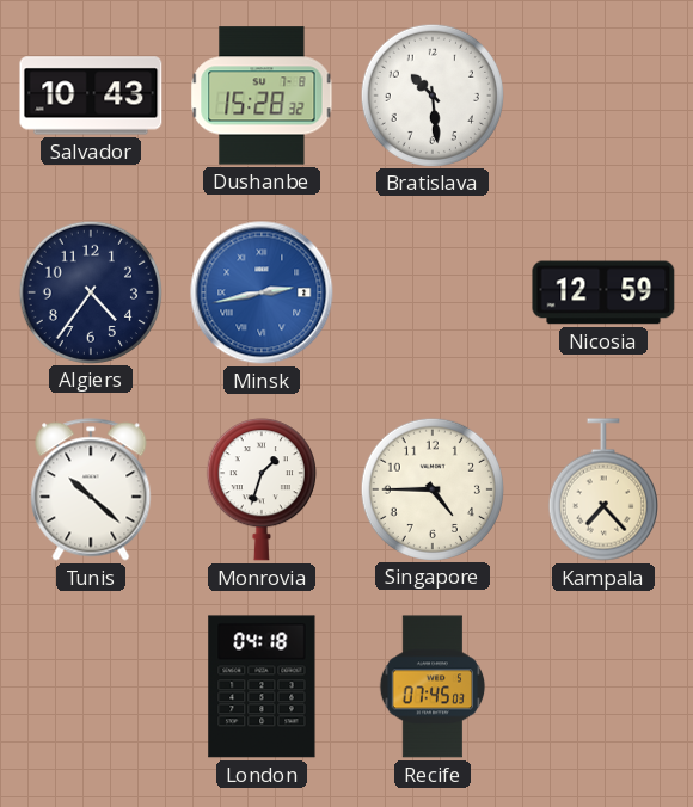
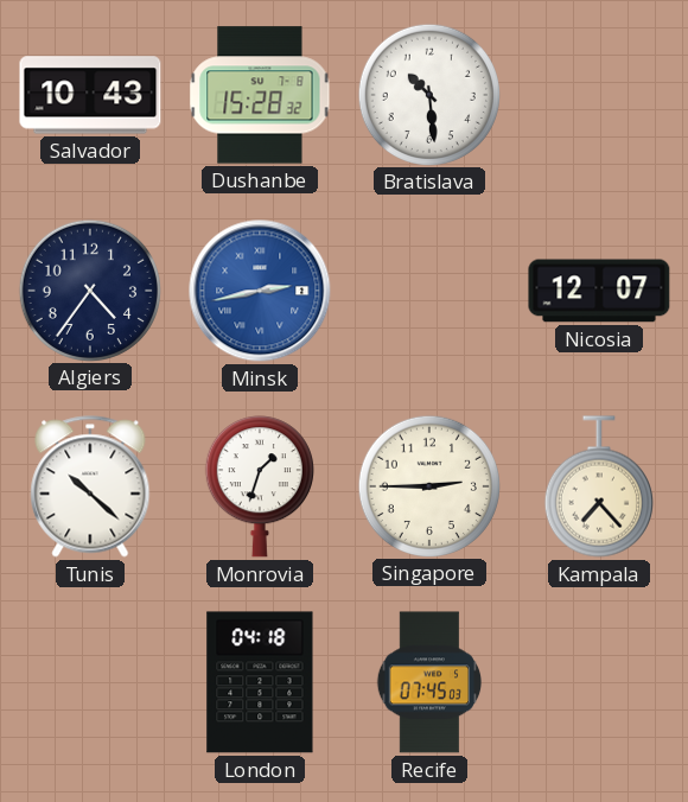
Nicosia: 12:59 -> 12:07 (599, 291)
Singapore: 4:45 -> 2:45 (428, 485)
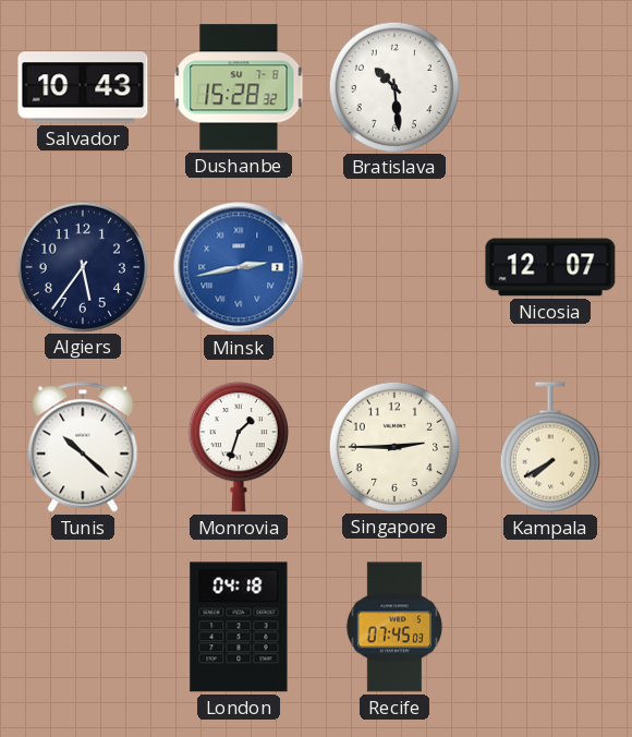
Algiers: 4:36 -> 5:36 (82, 266)
Kampala: 7:23 -> 7:40 (550, 447)
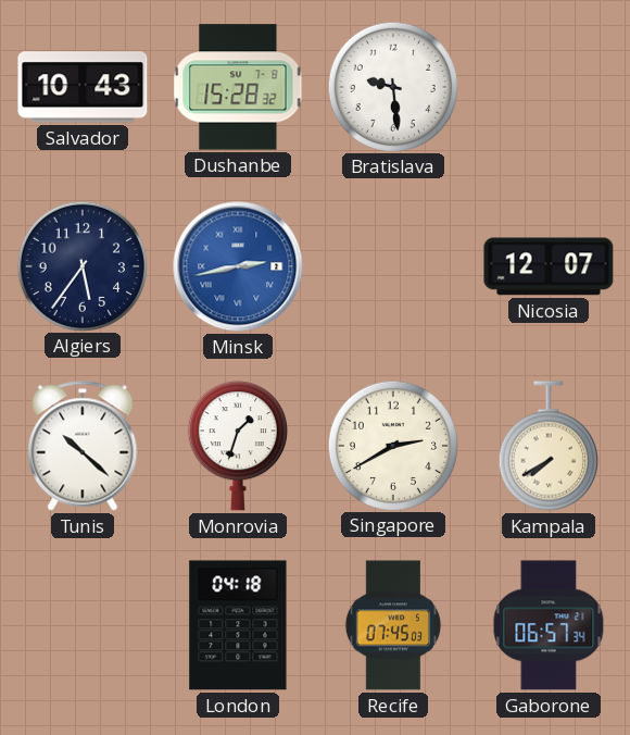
Bratislava: 10:29 -> 9:29 (392, 86)
Singapore: 2:45 -> 2:40 (392, 445)
Gaborone: none -> 06:57 (549, 625)
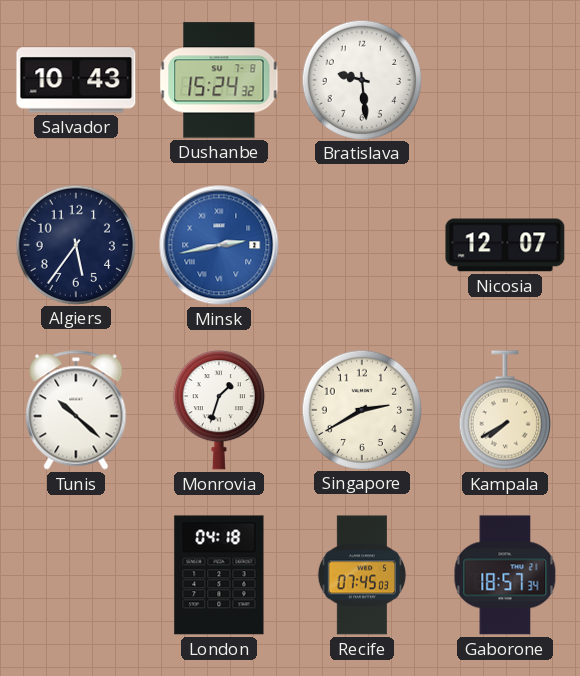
Dushanbe: 15:28 -> 15:24 (219, 80)
Gaborone: 06:57 -> 18:57 (505, 575)
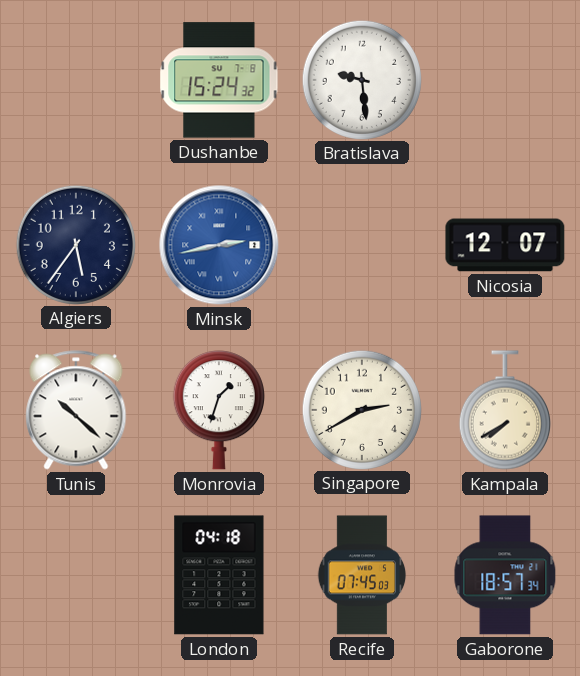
Salvador: 10:43 -> none (76, 80)
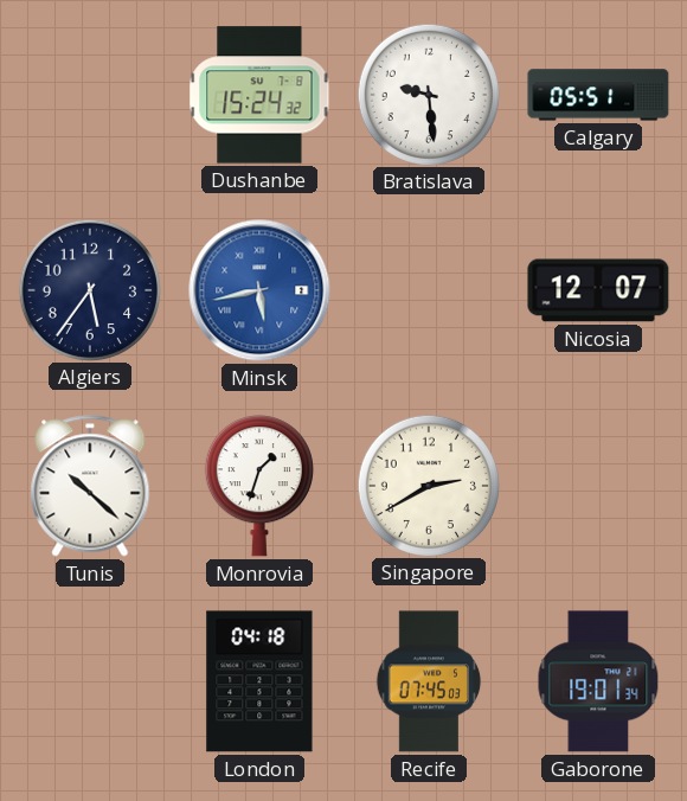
Calgary: none -> 05:51 (598, 95)
Minsk: 2:43 -> 5:43 (259, 290)
Kampala: 7:40 -> none (505, 410)
Gaborone: 18:57 -> 19:01 (598, 681)
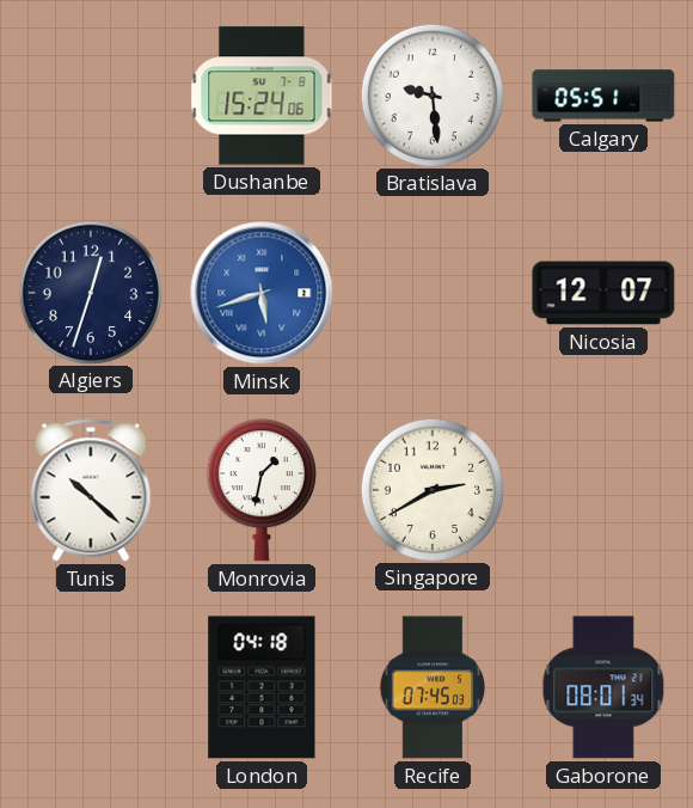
Dushanbe: 15:24:32 -> 15:24:06 (262, 96)
Algiers: 5:36 -> 12:33 (90, 292)
Minsk: 5:43 -> 5:42 (262, 293)
Monrovia: 1:33 -> 1:32 (262, 490)
Gaborone: 19:01 -> 08:01 (603, 687)
